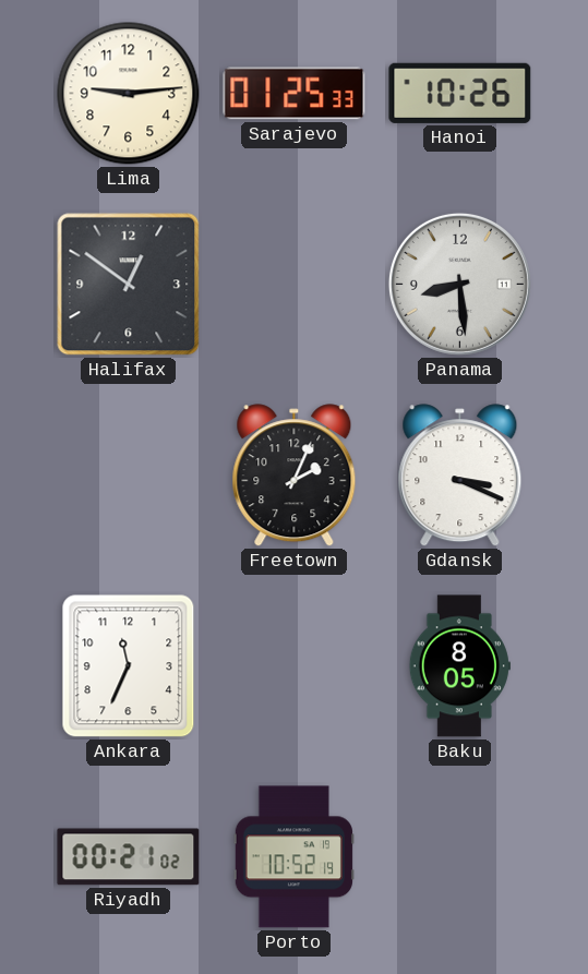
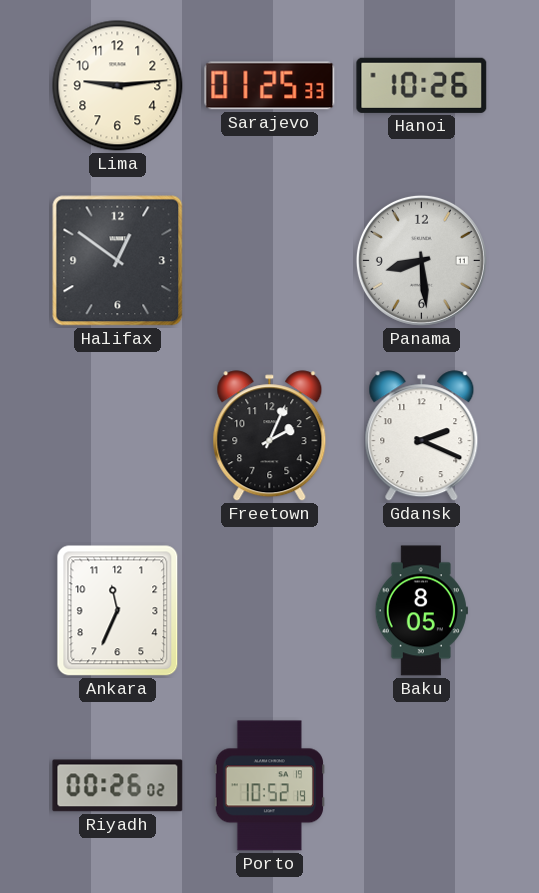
Gdansk: 3:19 -> 2:19 (422, 436)
Riyadh: 00:21 -> 00:26 (118, 786)
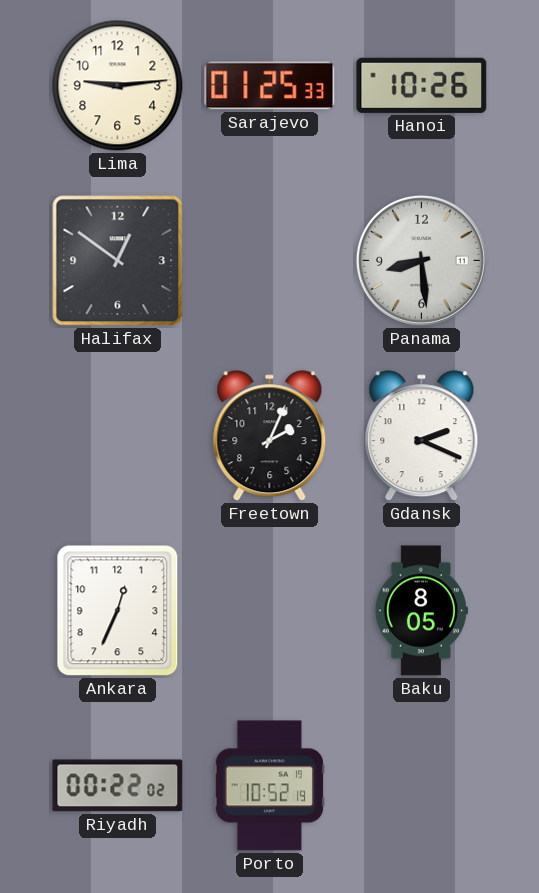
Ankara: 11:34 -> 12:34 (118, 611)
Riyadh: 00:26 -> 00:22 (118, 786)
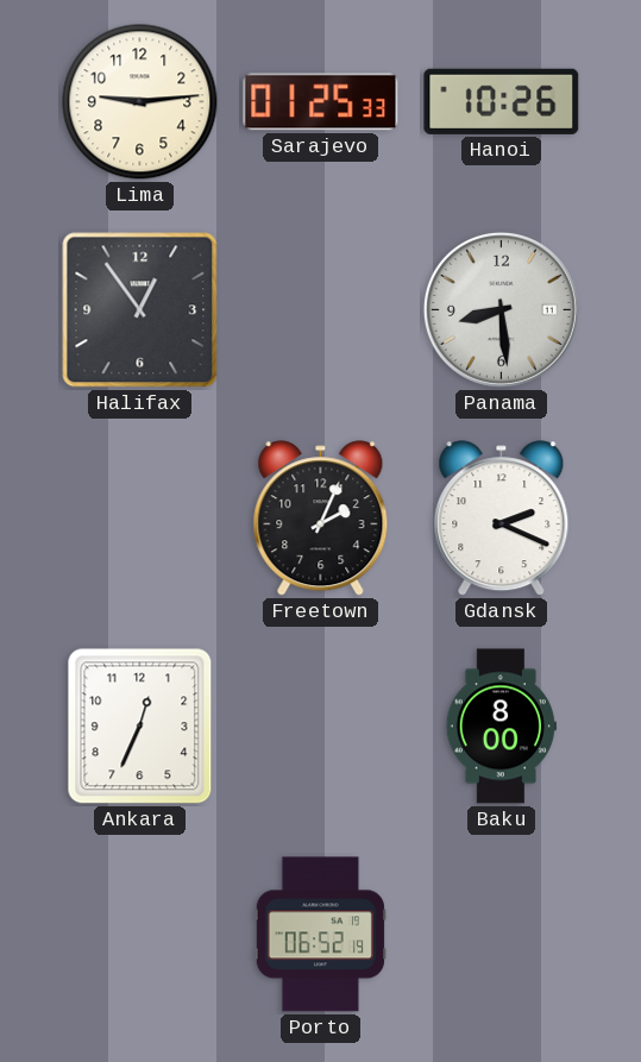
Halifax: 12:51 -> 12:54 (140, 310)
Baku: 8:05 -> 8:00 (501, 727)
Riyadh: 00:22 -> none (118, 786)
Porto: 10:52 -> 06:52 (320, 935)
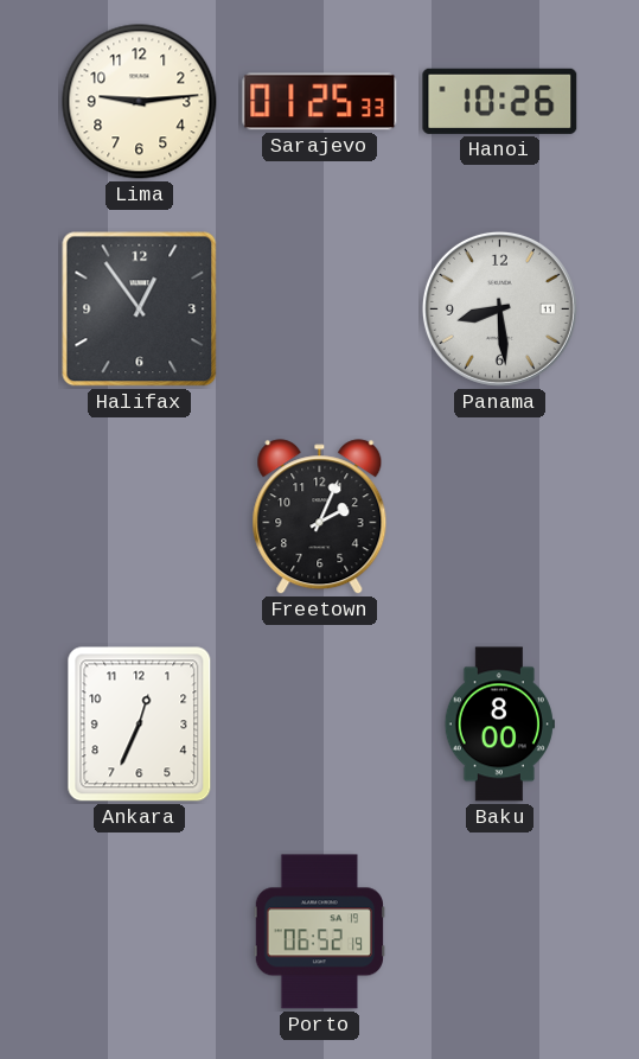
Gdansk: 2:19 -> none (502, 519)
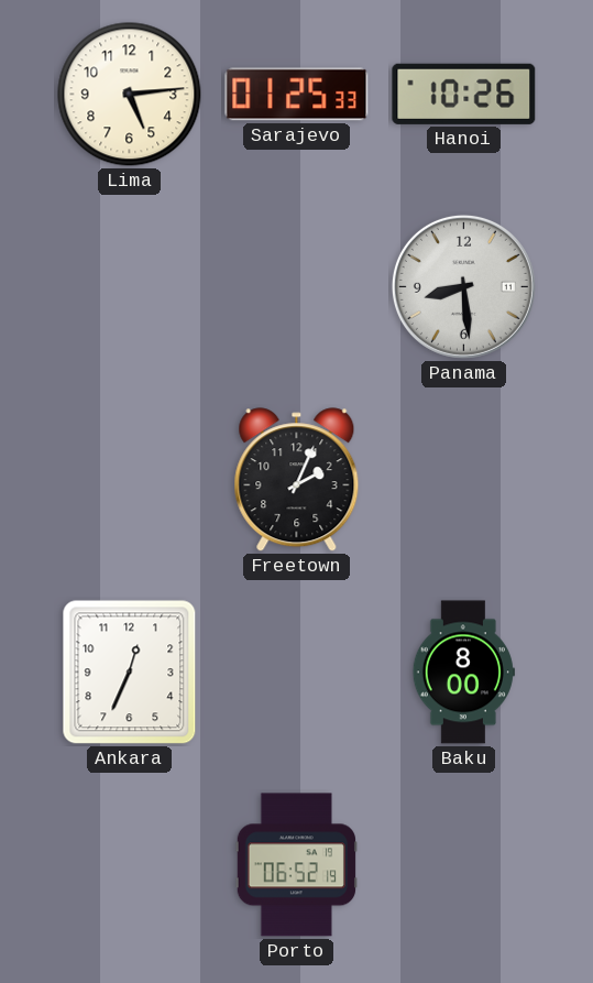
Lima: 9:14 -> 5:14 (130, 95)
Halifax: 12:54 -> none (140, 310)
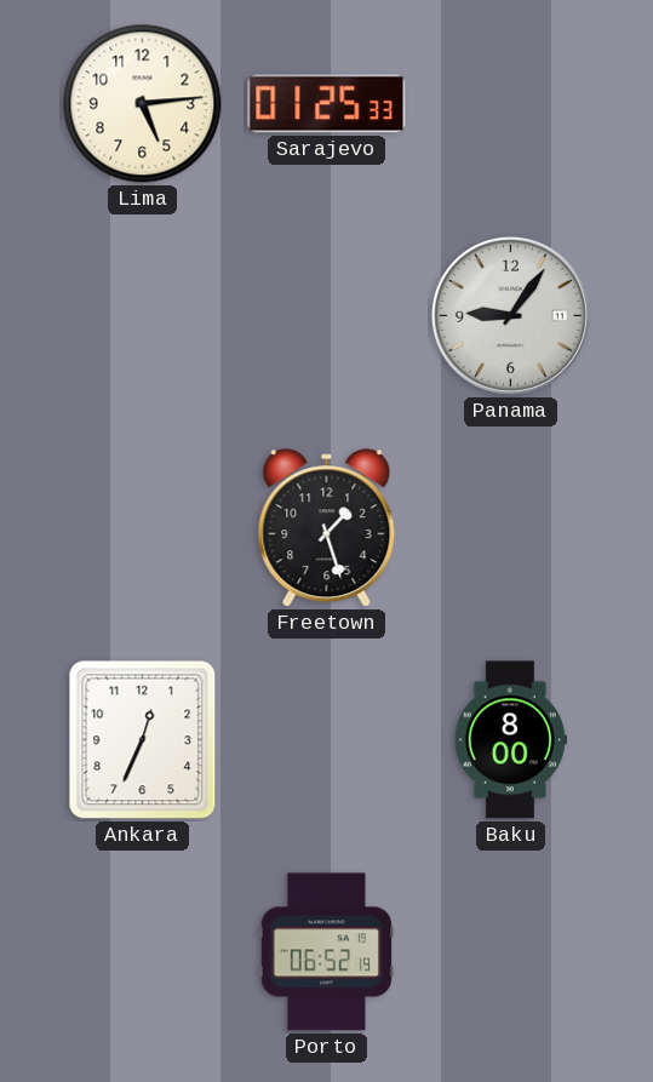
Hanoi: 10:26 -> none (464, 94)
Panama: 8:29 -> 9:06 (510, 315)
Freetown: 2:04 -> 1:27 (327, 528)
